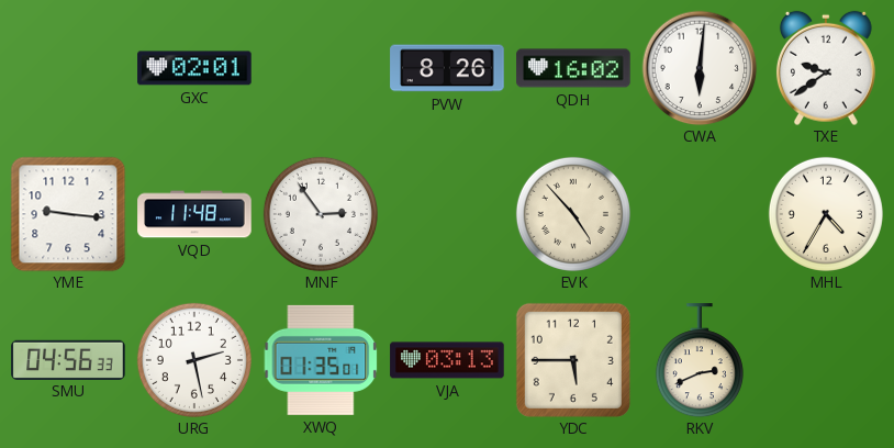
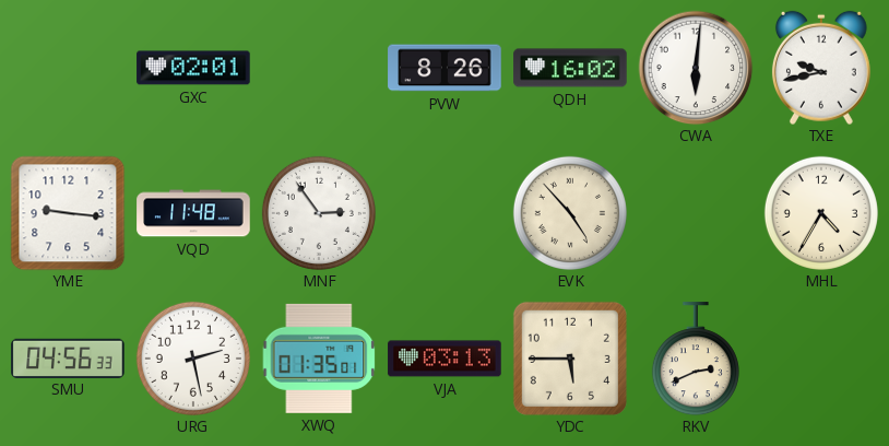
TXE: 9:39 -> 9:43 (821, 68)
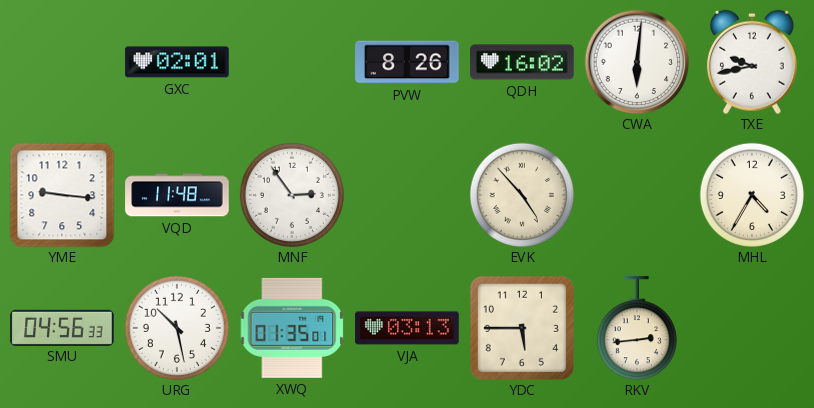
URG: 2:28 -> 10:28 (177, 328)
RKV: 2:41 -> 2:44 (637, 328)
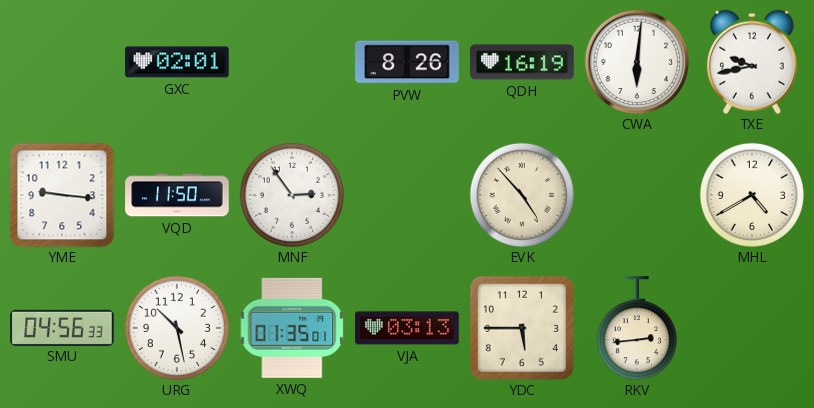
QDH: 16:02 -> 16:19 (522, 62)
VQD: 11:48 -> 11:50 (177, 195)
MHL: 4:35 -> 4:40 (752, 195)
